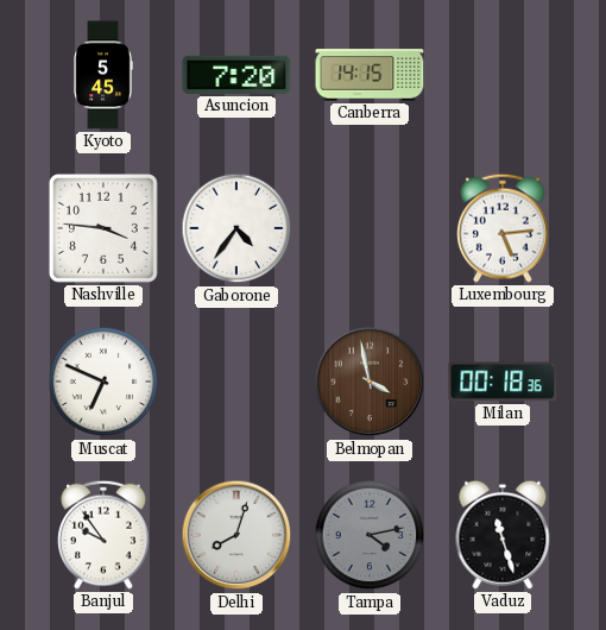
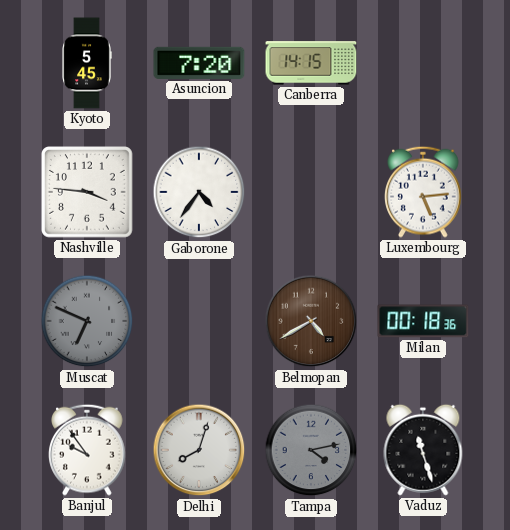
Muscat dial: white -> grey (87, 321)
Belmopan: 3:58 -> 4:40 (311, 321)
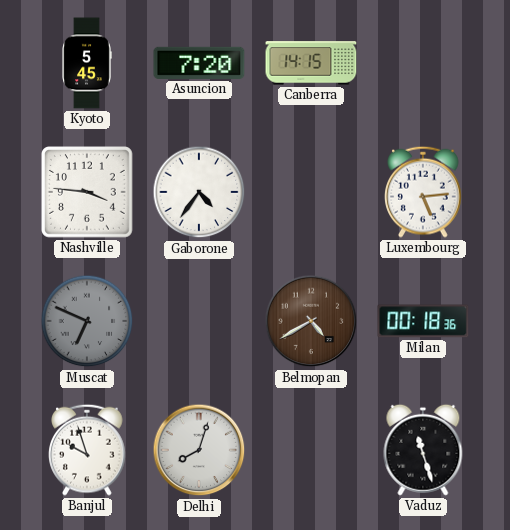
Banjul: 9:54 -> 9:57 (88, 450)
Tampa: 4:13 -> none (311, 450)
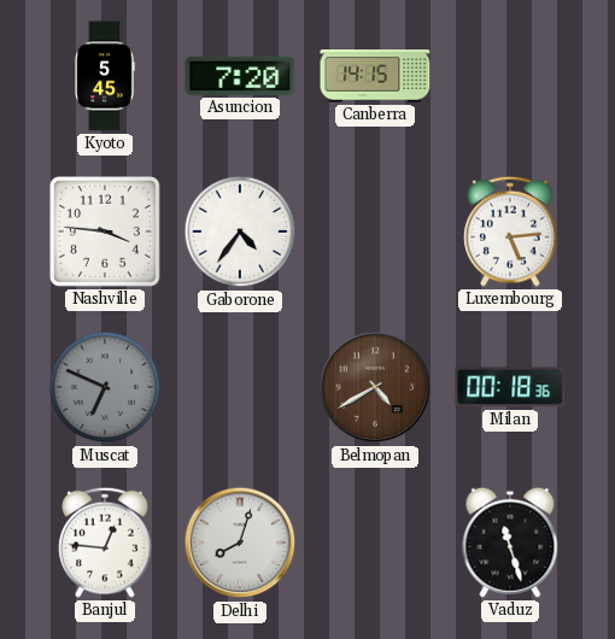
Banjul: 9:57 -> 12:46 (106, 543)
